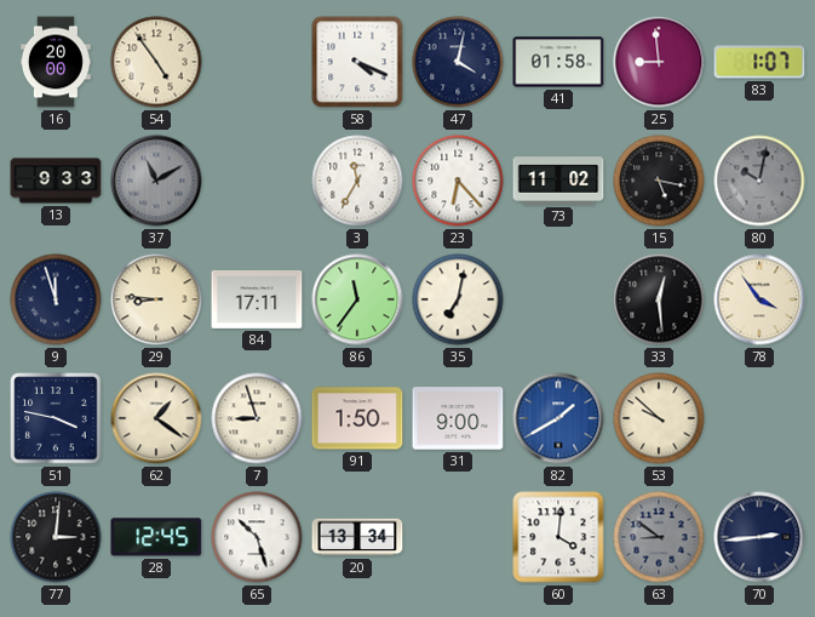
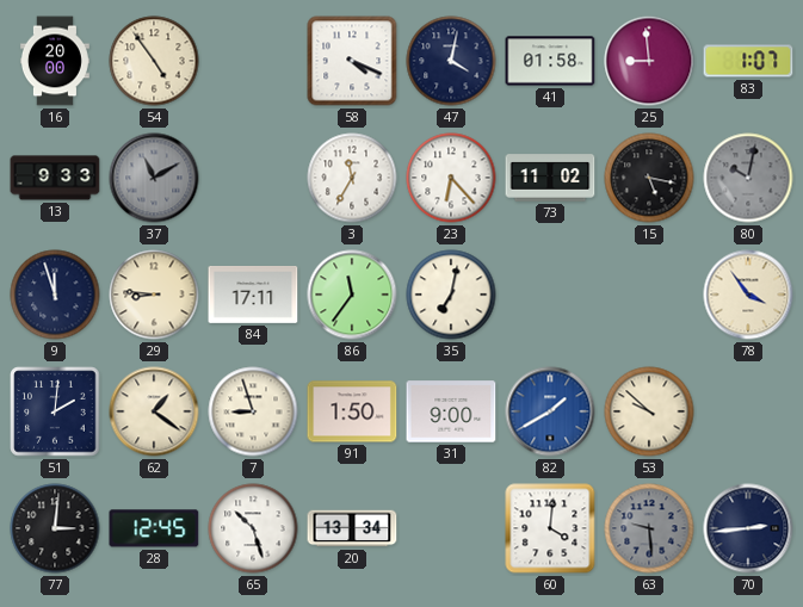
33: 12:29 -> none (659, 299)
51: 3:47 -> 2:01 (55, 411)
63: 8:51 -> 9:29 (649, 528)
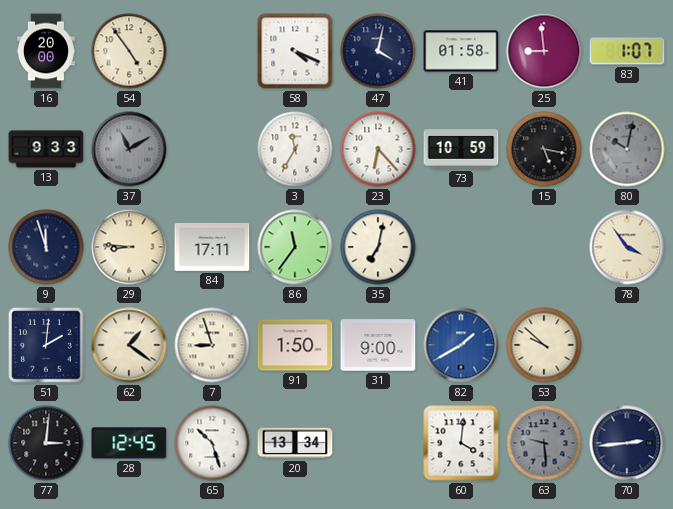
73: 11:02 -> 10:59 (461, 149)
